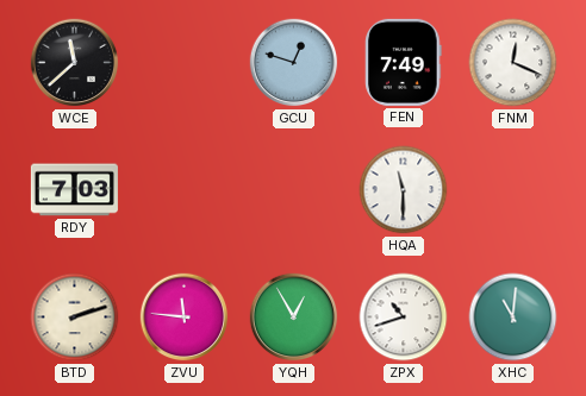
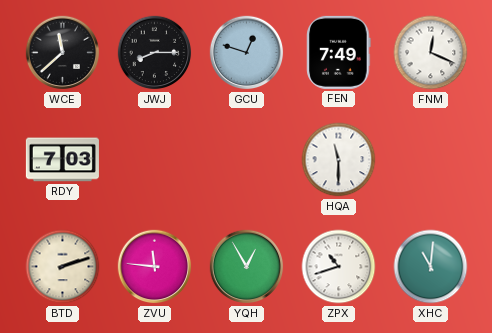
JWJ: none -> 8:15 (155, 53)
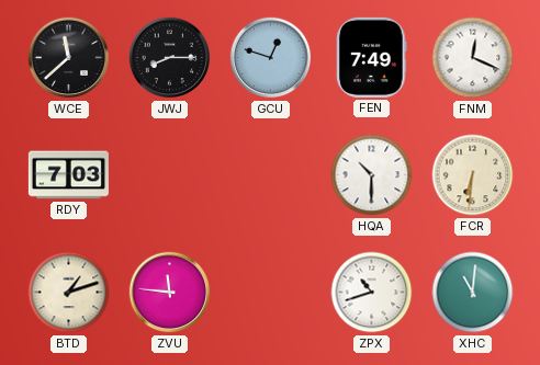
HQA: 11:30 -> 10:30 (372, 175)
FCR: none -> 6:31 (473, 175)
BTD: 2:12 -> 1:12 (69, 293)
YQH: 12:55 -> none (247, 267)
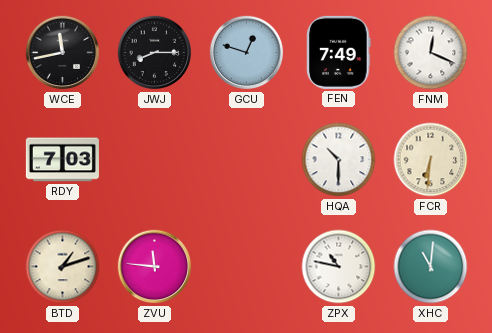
WCE: 11:38 -> 11:43 (63, 53)
ZPX: 10:42 -> 10:47 (339, 267)
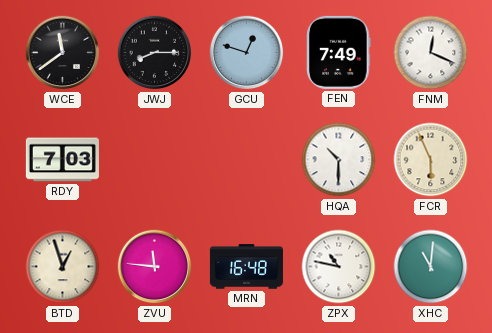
WCE: 11:43 -> 11:39 (63, 53)
FCR: 6:31 -> 5:56 (431, 160)
BTD: 1:12 -> 12:57 (63, 267)
MRN: none -> 16:48 (246, 267)
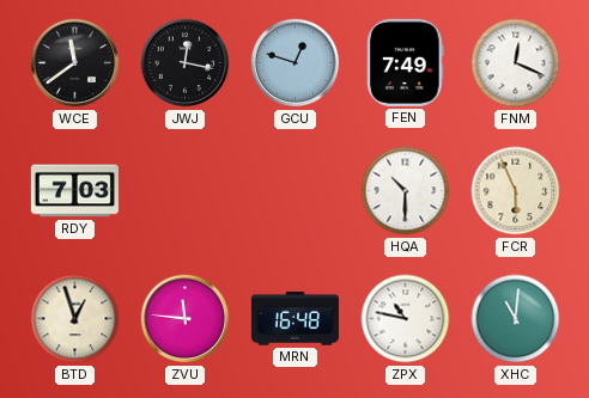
JWJ: 8:15 -> 12:17 (186, 63)
